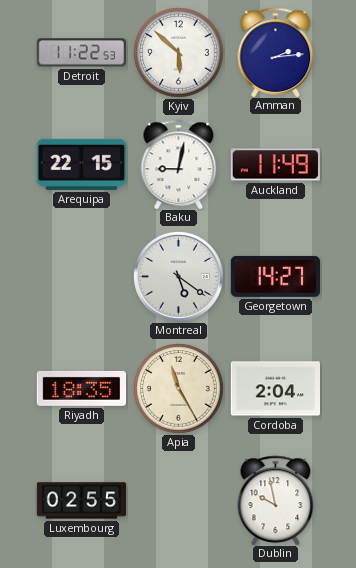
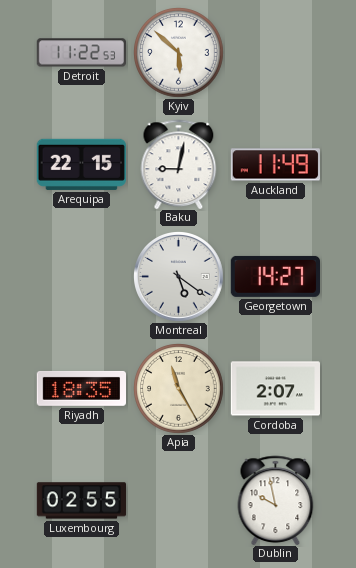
Amman: 2:14 -> none (276, 52)
Cordoba: 2:04 -> 2:07 (275, 389)
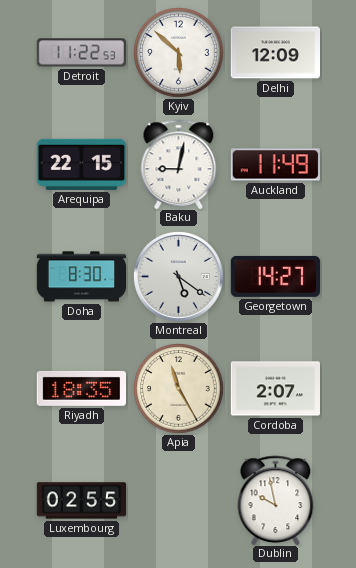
Delhi: none -> 12:09 (275, 53)
Doha: none -> 8:30 (82, 277)
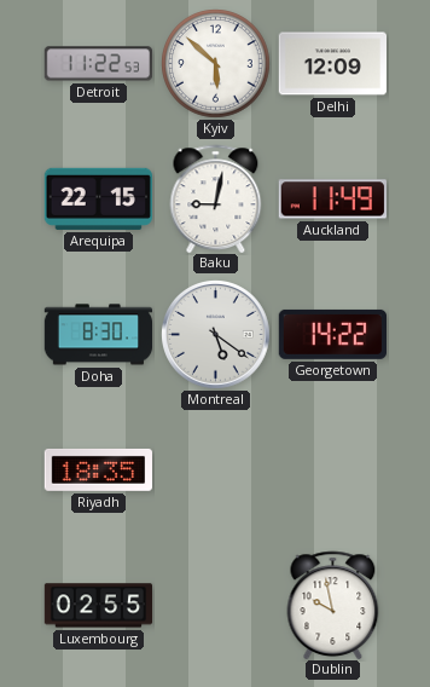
Georgetown: 14:27 -> 14:22 (332, 334)
Apia: 11:25 -> none (179, 389)
Cordoba: 2:07 -> none (275, 389)
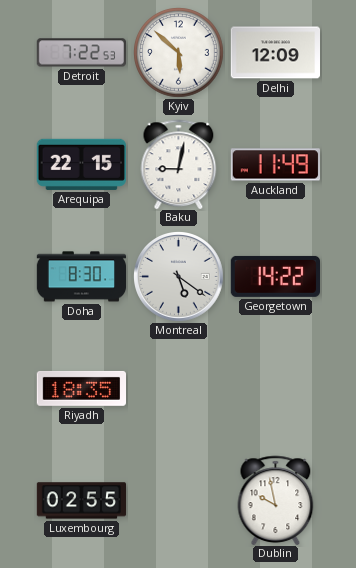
Detroit: 11:22 -> 7:22 (81, 53)
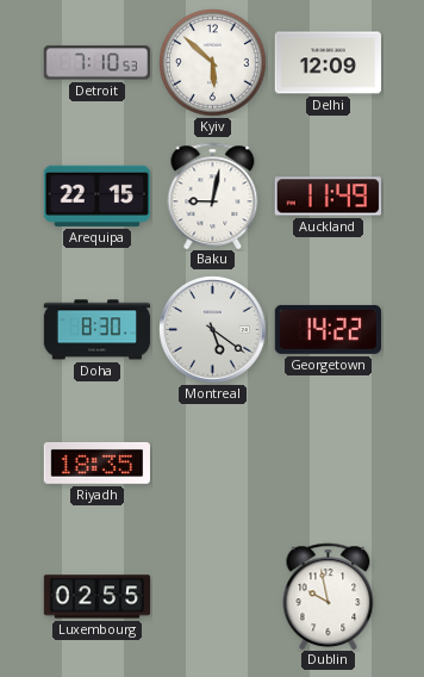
Detroit: 7:22 -> 7:10 (96, 63)
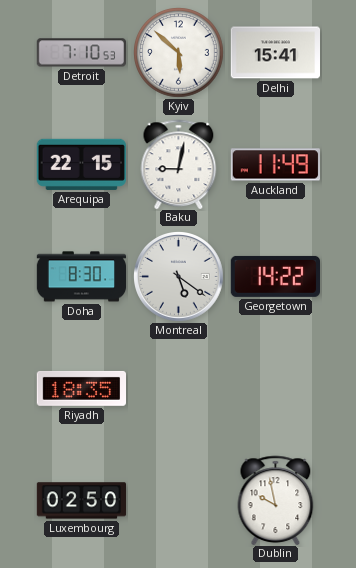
Delhi: 12:09 -> 15:41 (275, 53)
Luxembourg: 02:55 -> 02:50 (82, 501)
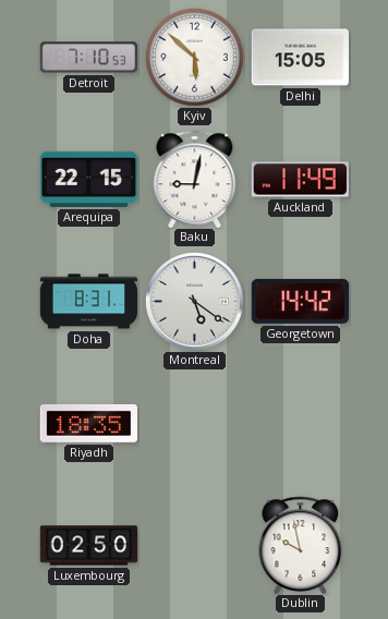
Delhi: 15:41 -> 15:05 (300, 58)
Doha: 8:30 -> 8:31 (89, 302)
Georgetown: 14:22 -> 14:42 (300, 301)
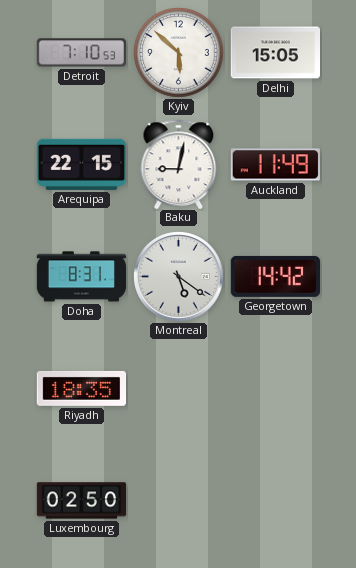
Dublin: 9:58 -> none (301, 545)
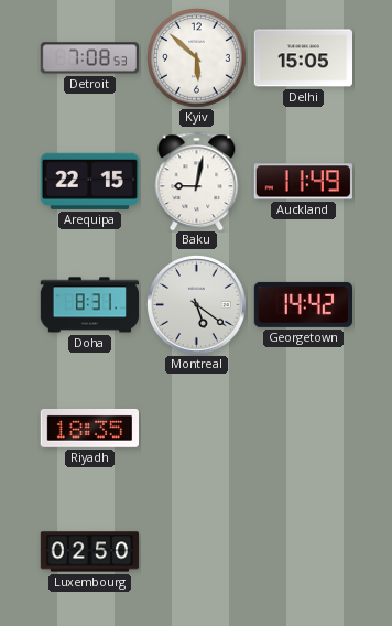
Detroit: 7:10 -> 7:08 (89, 58)
